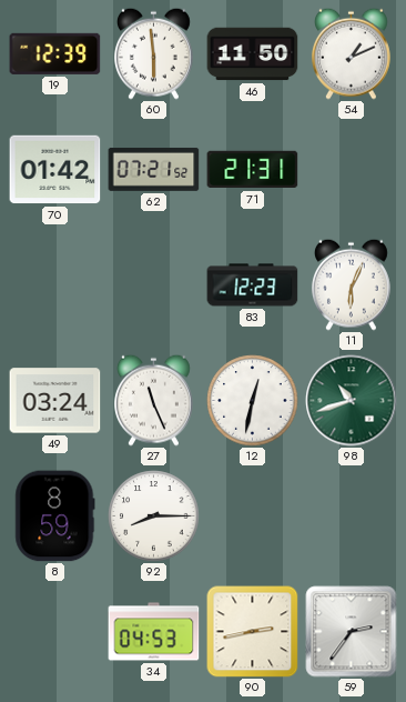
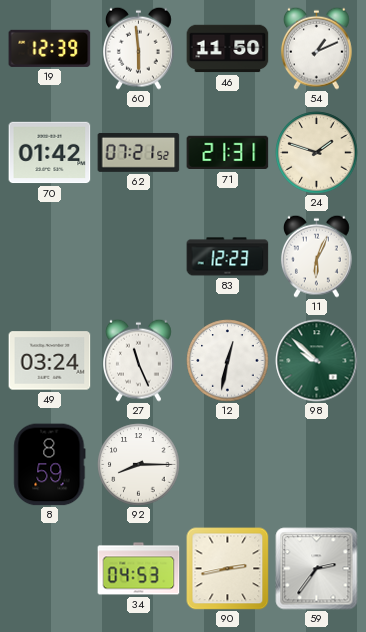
24: none -> 1:48 (317, 153)
98: 10:42 -> 9:52 (317, 361)
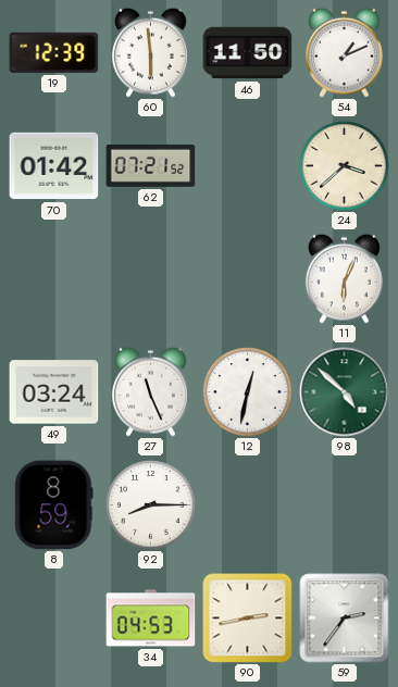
71: 21:31 -> none (228, 153)
24: 1:48 -> 3:38 (345, 166)
83: 12:23 -> none (228, 257)
98: 9:52 -> 4:52 (345, 392)
